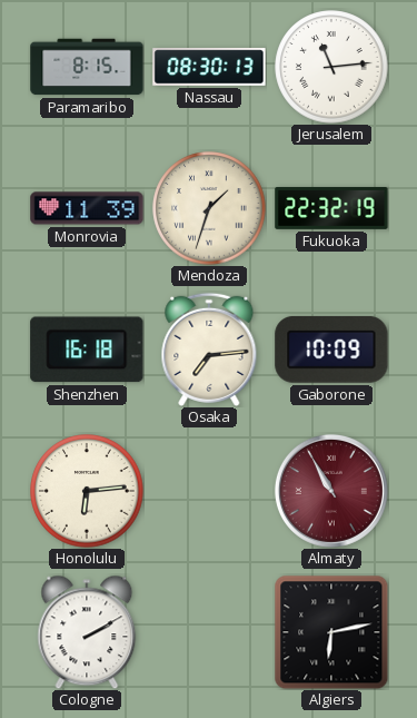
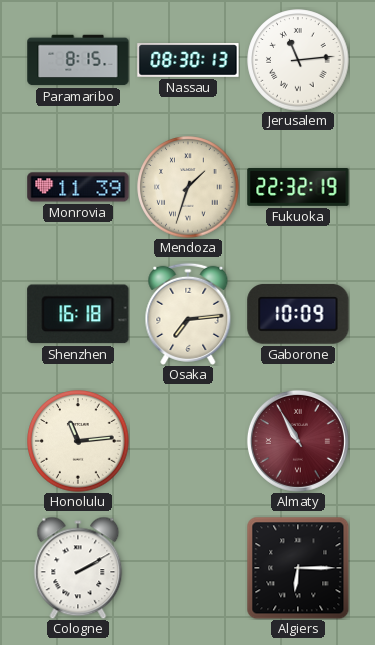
Honolulu: 6:14 -> 11:14 (78, 441)
Algiers: 6:13 -> 6:15 (298, 568)
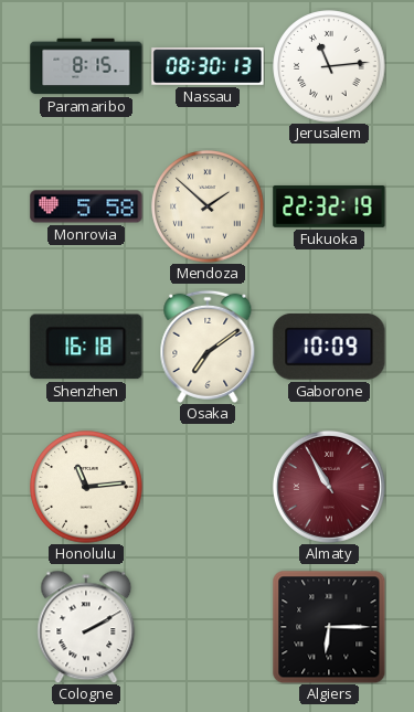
Monrovia: 11:39 -> 5:58 (86, 206)
Mendoza: 1:33 -> 1:52 (208, 206)
Osaka: 7:14 -> 7:09 (208, 347)
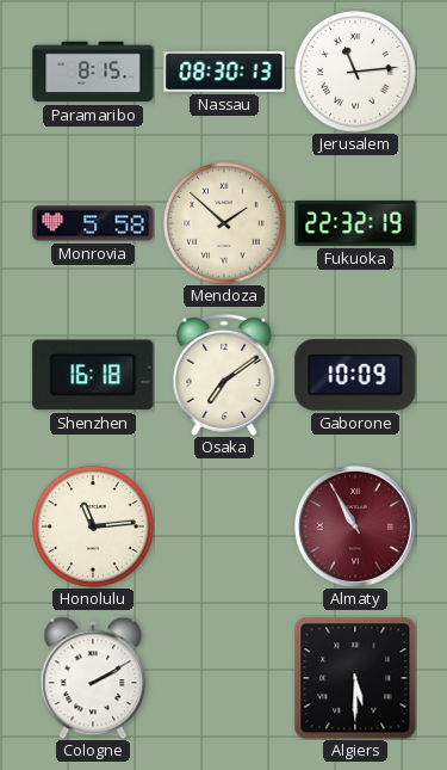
Algiers: 6:15 -> 5:30 (355, 678)
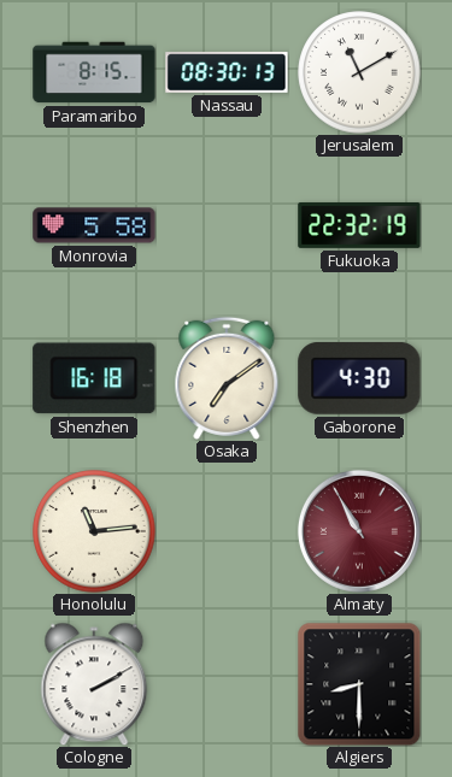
Jerusalem: 11:14 -> 11:10 (359, 72)
Mendoza: 1:52 -> none (224, 223)
Gaborone: 10:09 -> 4:30 (359, 378)
Algiers: 5:30 -> 8:30 (359, 684)
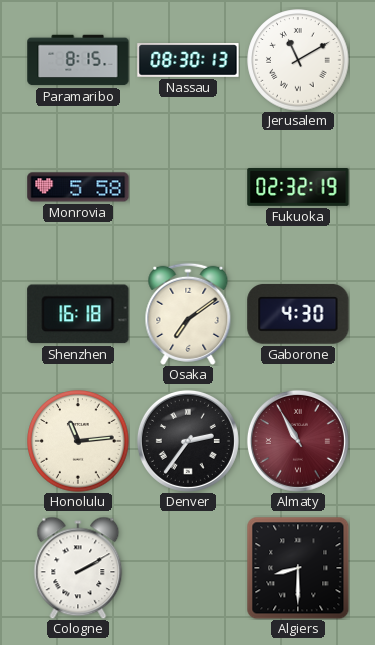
Fukuoka: 22:32 -> 02:32 (298, 187)
Denver: none -> 2:36 (188, 441)
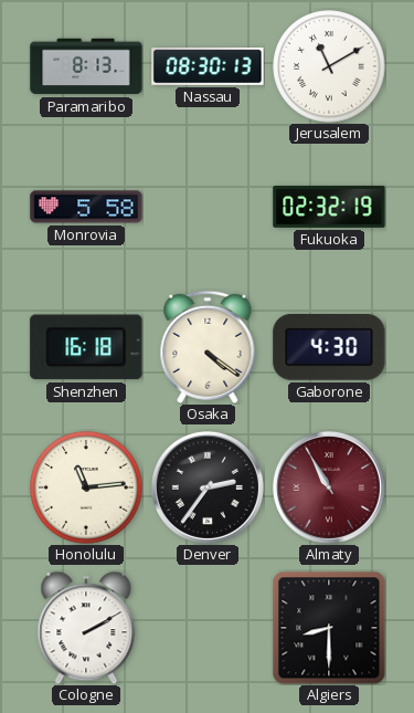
Paramaribo: 8:15 -> 8:13 (86, 66)
Osaka: 7:09 -> 4:21 (208, 347)
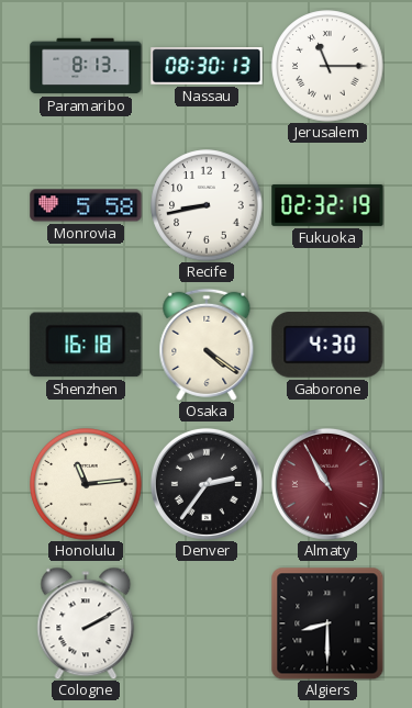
Jerusalem: 11:10 -> 11:15 (327, 66)
Recife: none -> 8:43 (207, 205)
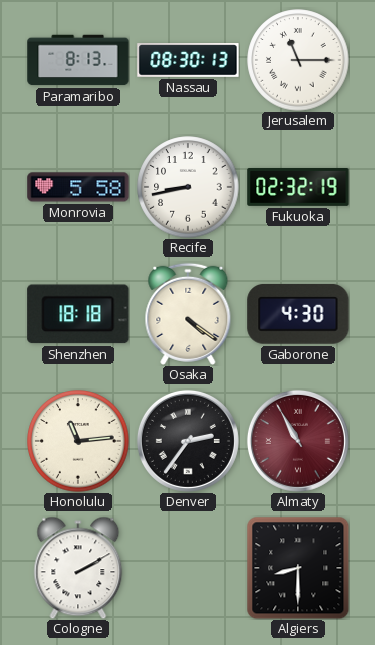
Shenzhen: 16:18 -> 18:18 (78, 314)
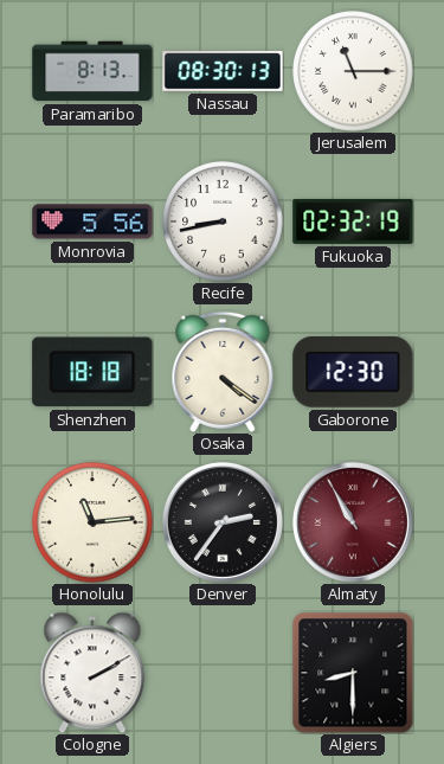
Monrovia: 5:58 -> 5:56 (92, 222)
Gaborone: 4:30 -> 12:30 (353, 372)
